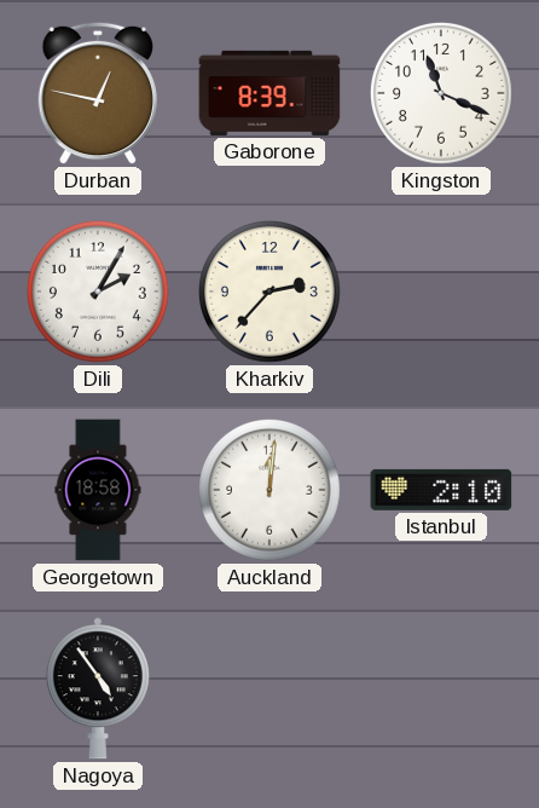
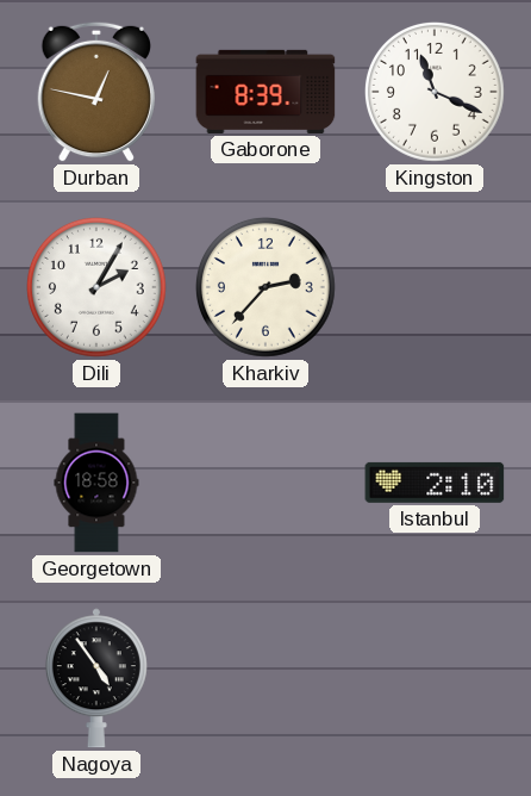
Auckland: 12:01 -> none (271, 491)
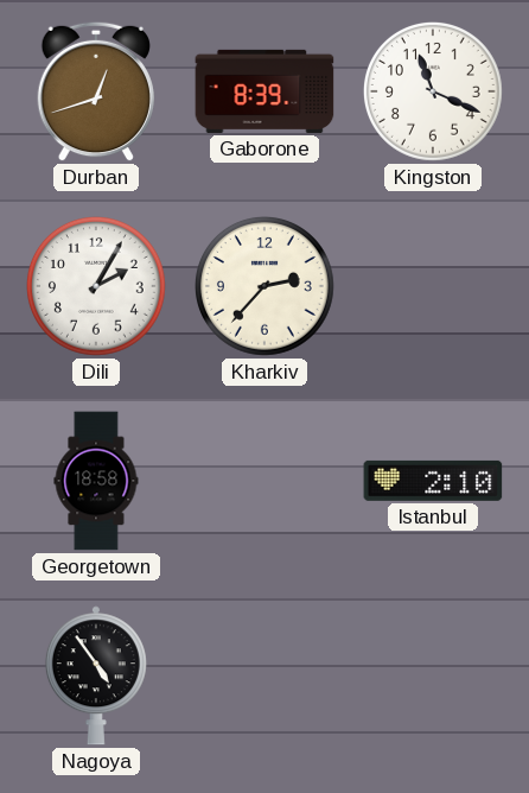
Durban: 12:47 -> 12:42 (95, 91)
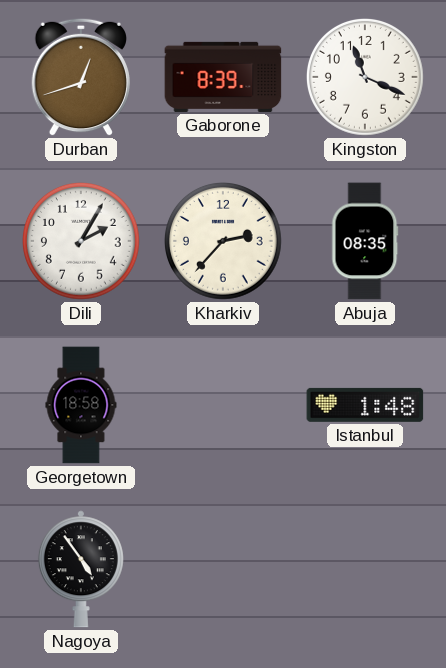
Abuja: none -> 08:35 (365, 241)
Istanbul: 2:10 -> 1:48 (365, 405)
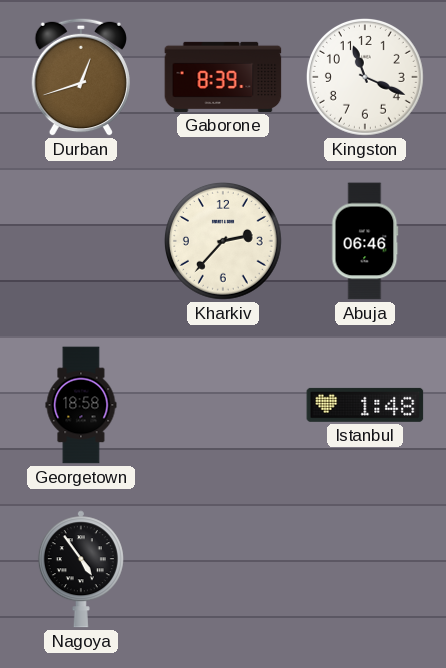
Dili: 2:05 -> none (82, 242)
Abuja: 08:35 -> 06:46 (365, 241)
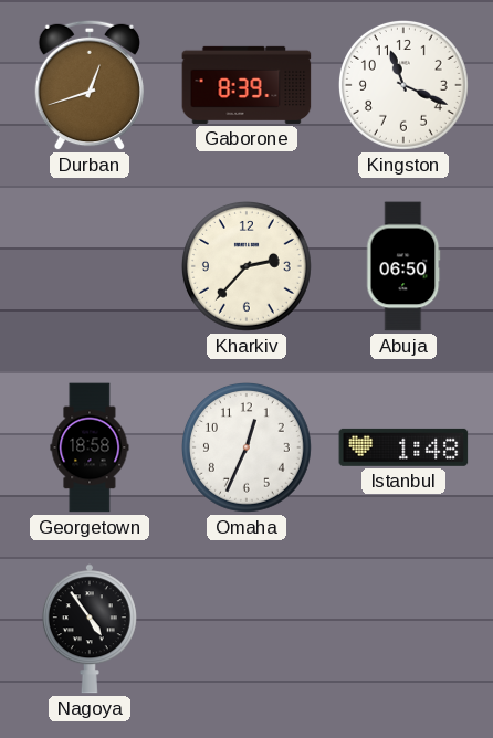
Abuja: 06:46 -> 06:50 (403, 266)
Omaha: none -> 12:34 (248, 449)
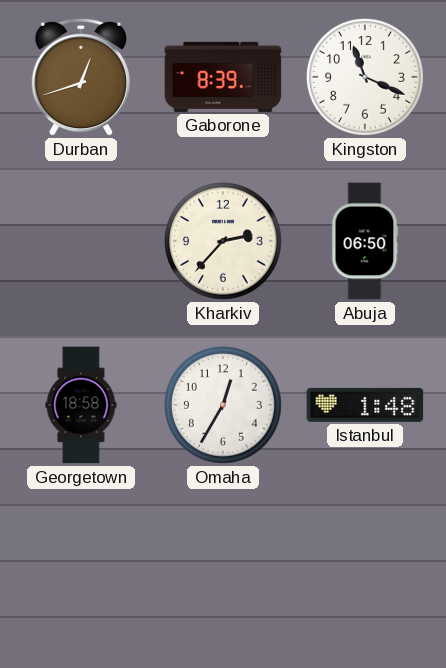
Omaha: 12:34 -> 12:35 (224, 406)
Nagoya: 4:54 -> none (90, 629)
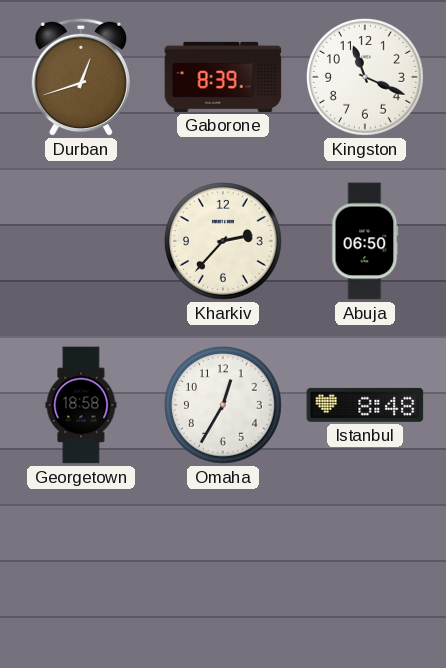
Istanbul: 1:48 -> 8:48 (365, 405)
